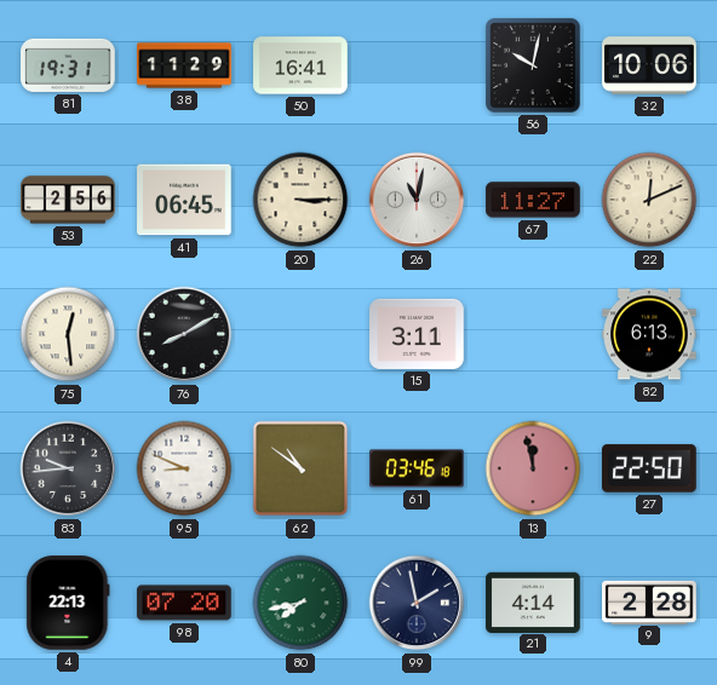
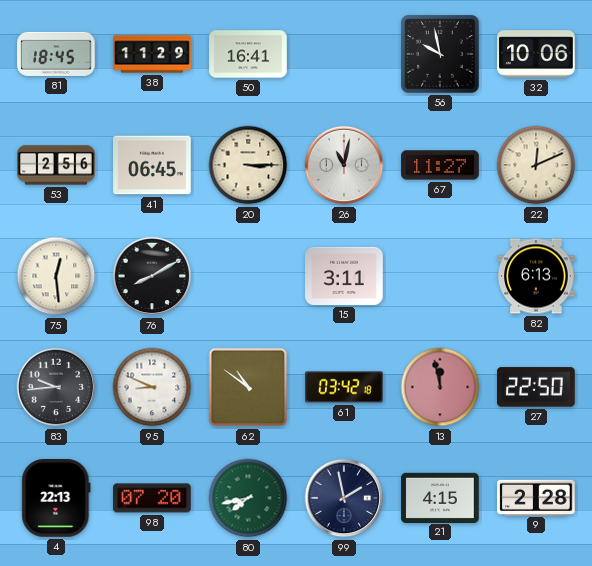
81: 19:31 -> 18:45 (56, 54)
56: 10:02 -> 9:58 (440, 54)
61: 03:46 -> 03:42 (344, 387)
21: 4:14 -> 4:15 (440, 497)
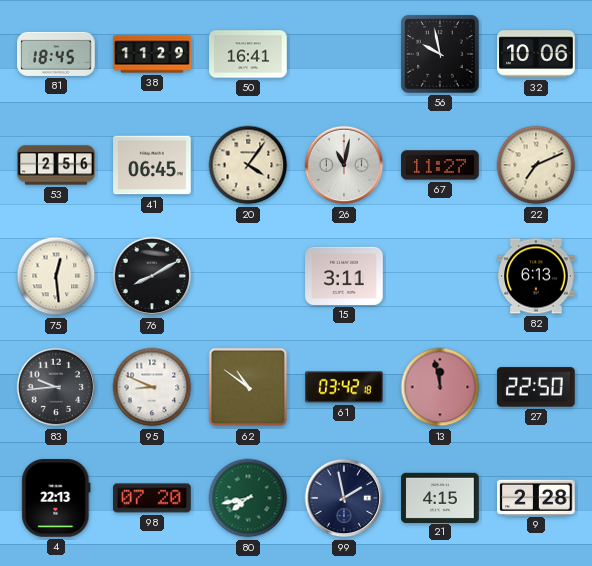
20: 3:15 -> 4:06 (248, 165)
22: 12:11 -> 7:11 (536, 165)
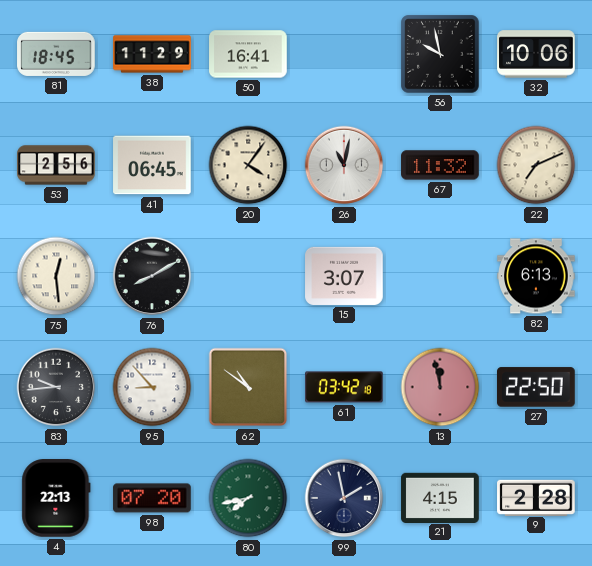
67: 11:27 -> 11:32 (440, 165)
15: 3:11 -> 3:07 (344, 276)
95: 8:49 -> 8:53 (152, 387)
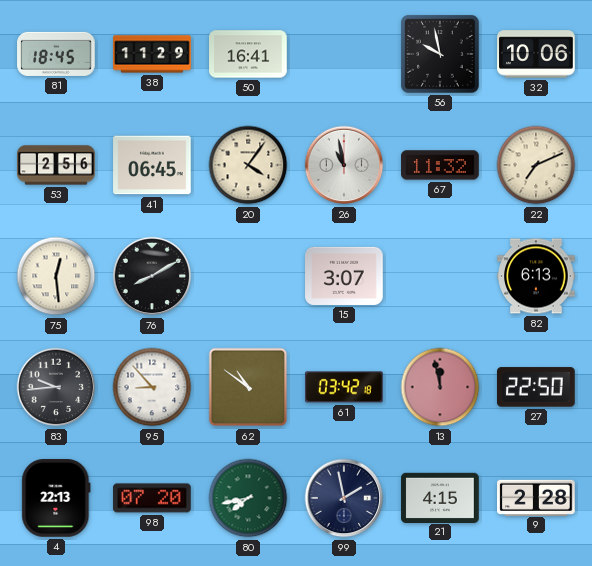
26: 11:02 -> 10:58 (344, 165)
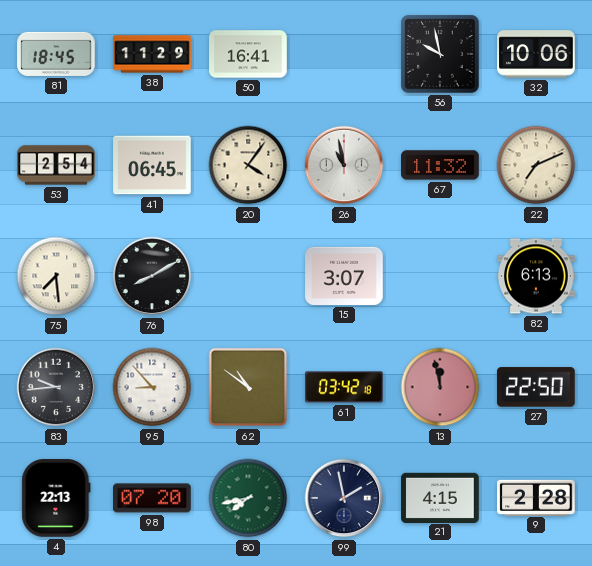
53: 2:56 -> 2:54 (56, 165)
75: 12:29 -> 7:29 (56, 276)
